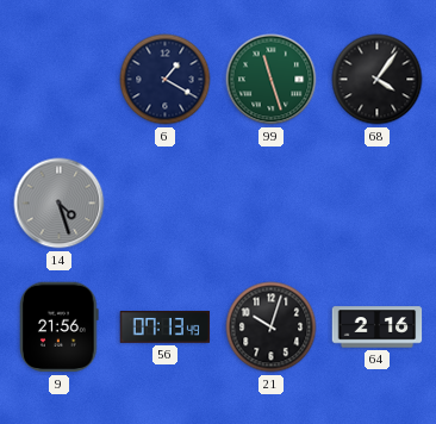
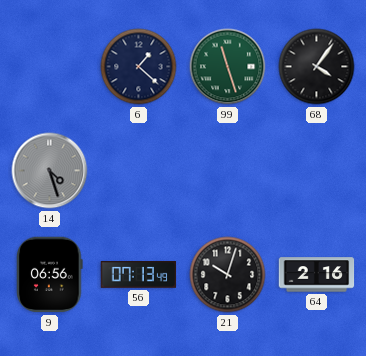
6: 1:20 -> 1:22 (139, 67)
9: 21:56 -> 06:56 (50, 275)
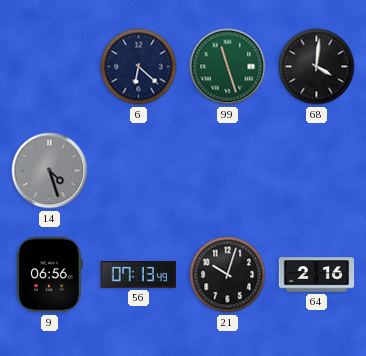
6: 1:22 -> 6:22 (139, 67)
68: 4:06 -> 4:01 (317, 67)
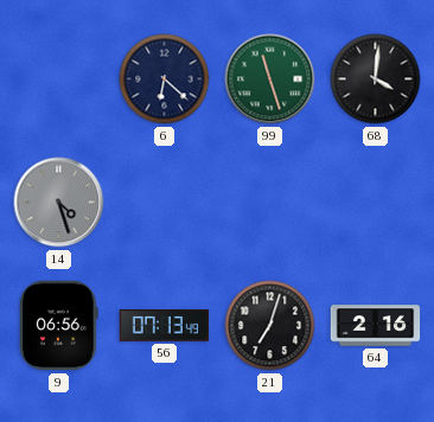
21: 10:03 -> 7:03 (270, 326)
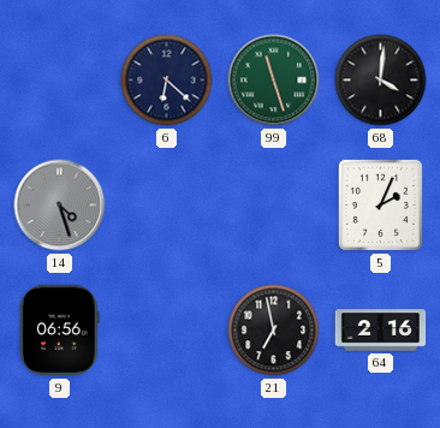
5: none -> 2:04 (380, 204)
56: 07:13 -> none (165, 326)
21: 7:03 -> 6:58 (274, 331)
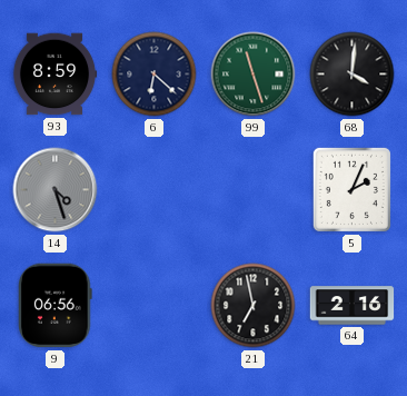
93: none -> 8:59 (54, 75)
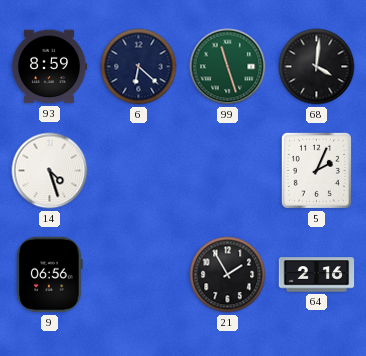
14 dial: grey -> white (50, 171)
21: 6:58 -> 1:55 (228, 275)
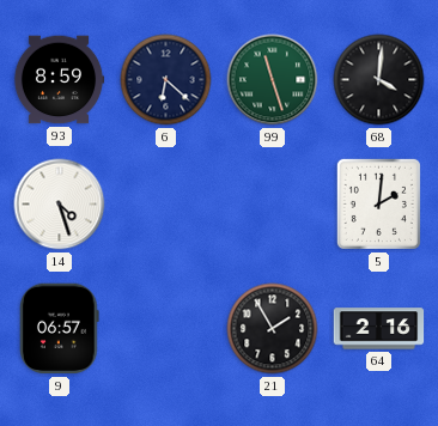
5: 2:04 -> 2:01 (378, 203)
9: 06:56 -> 06:57 (60, 329)
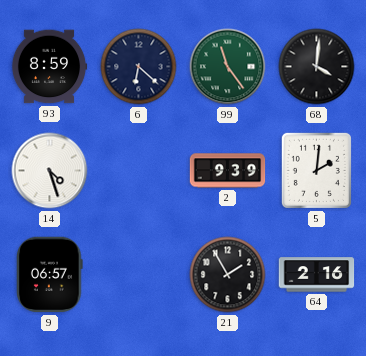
99: 11:27 -> 11:24 (228, 67)
2: none -> 9:39 (228, 171)
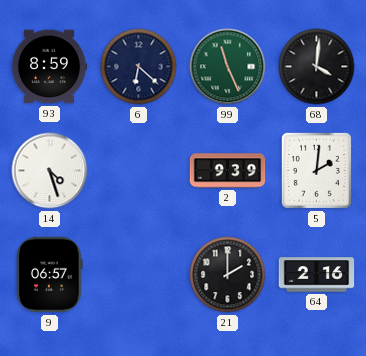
99: 11:24 -> 11:26 (228, 67)
21: 1:55 -> 2:00 (228, 275)
